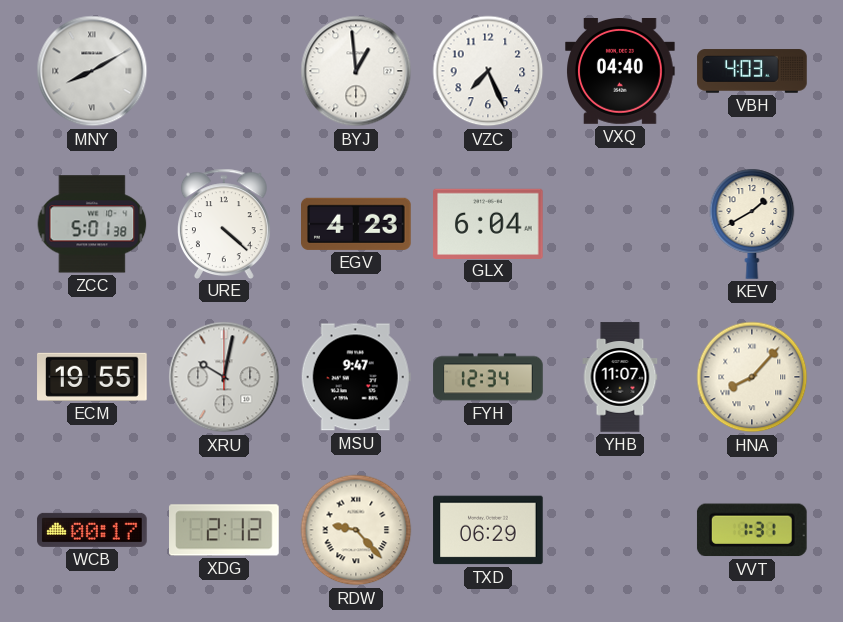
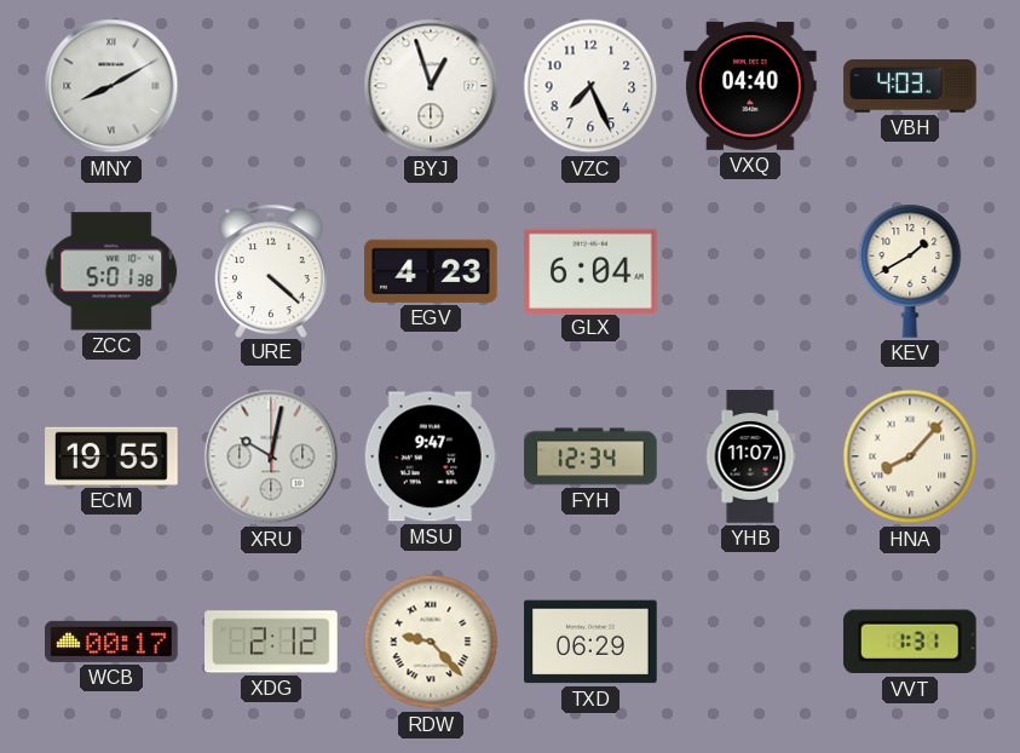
BYJ: 12:59 -> 12:57 (431, 86)
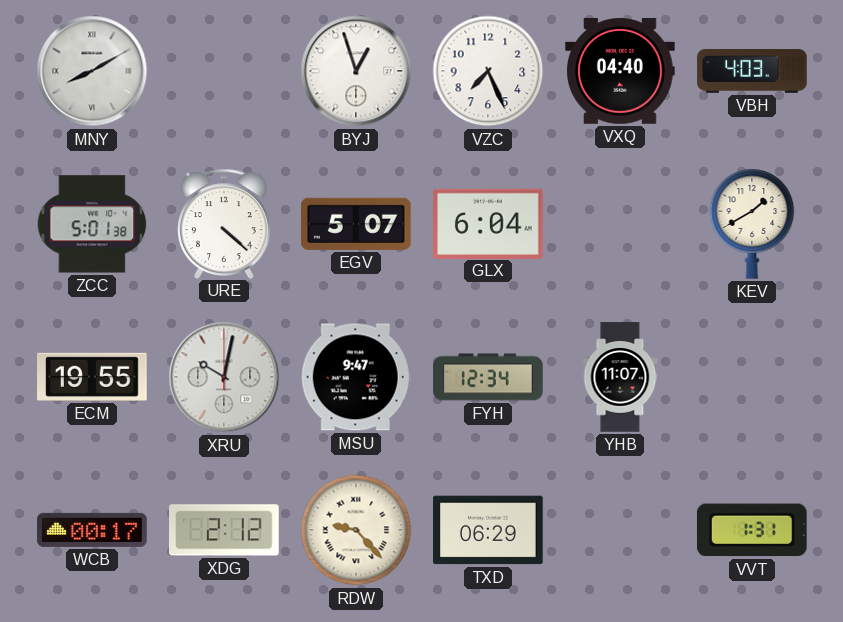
EGV: 4:23 -> 5:07 (357, 224)
HNA: 8:07 -> none (910, 456)
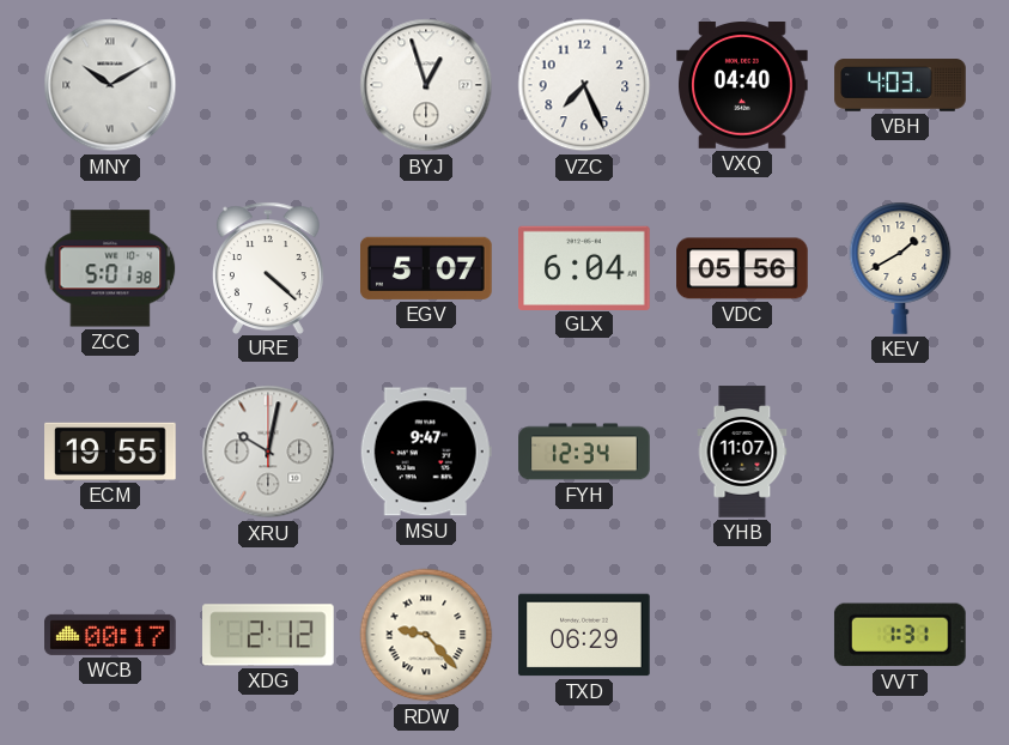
MNY: 8:10 -> 10:10 (110, 85)
VDC: none -> 05:56 (742, 268)
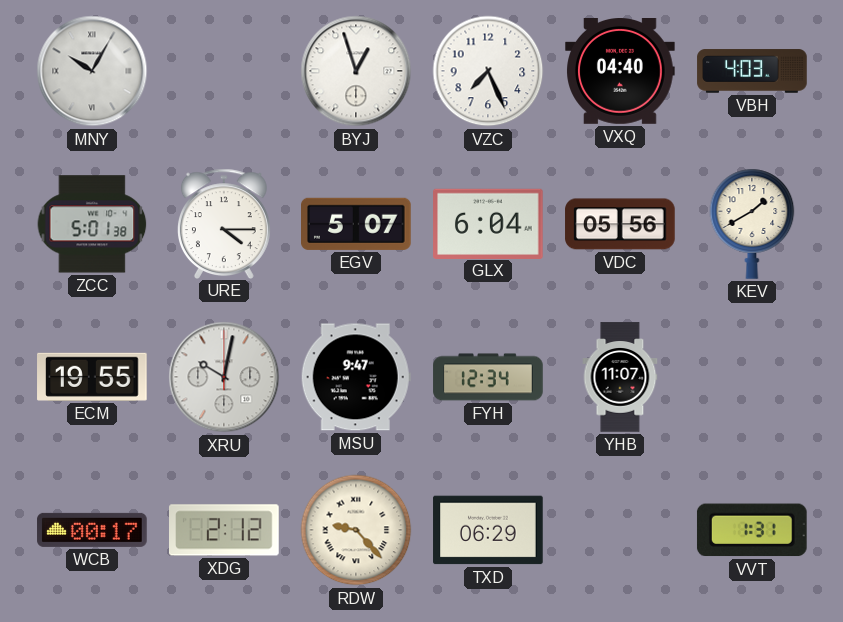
MNY: 10:10 -> 10:05 (92, 71)
URE: 4:22 -> 4:15 (224, 223)
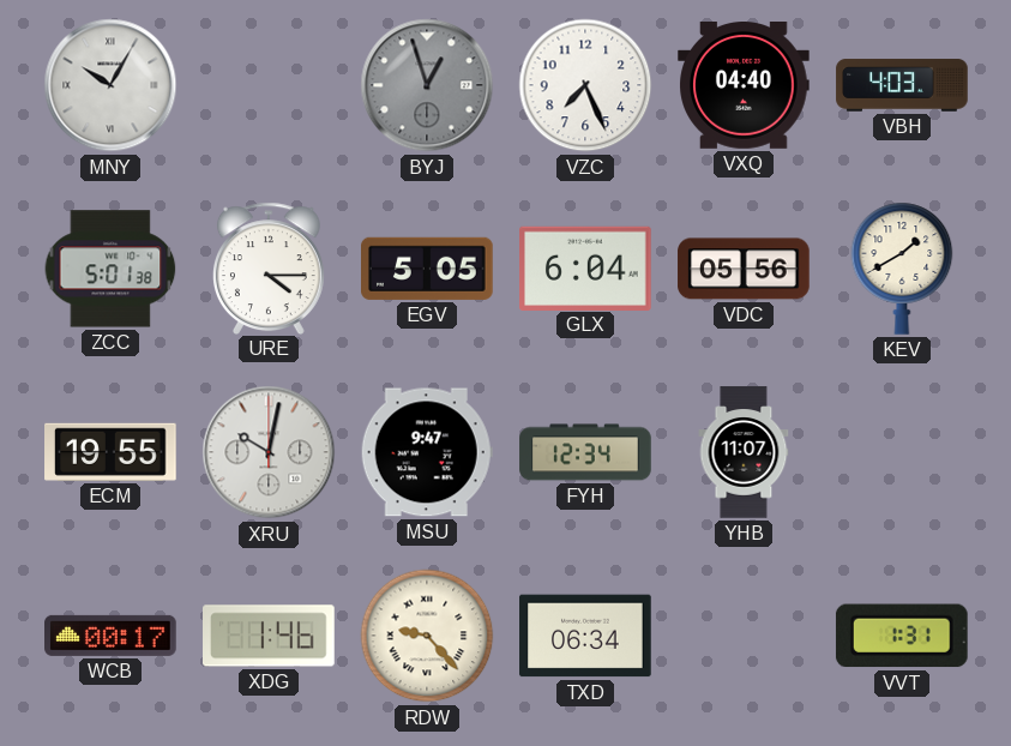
BYJ dial: white -> grey (427, 85)
EGV: 5:07 -> 5:05 (428, 269)
XDG: 2:12 -> 1:46 (270, 636)
TXD: 06:29 -> 06:34 (585, 636)
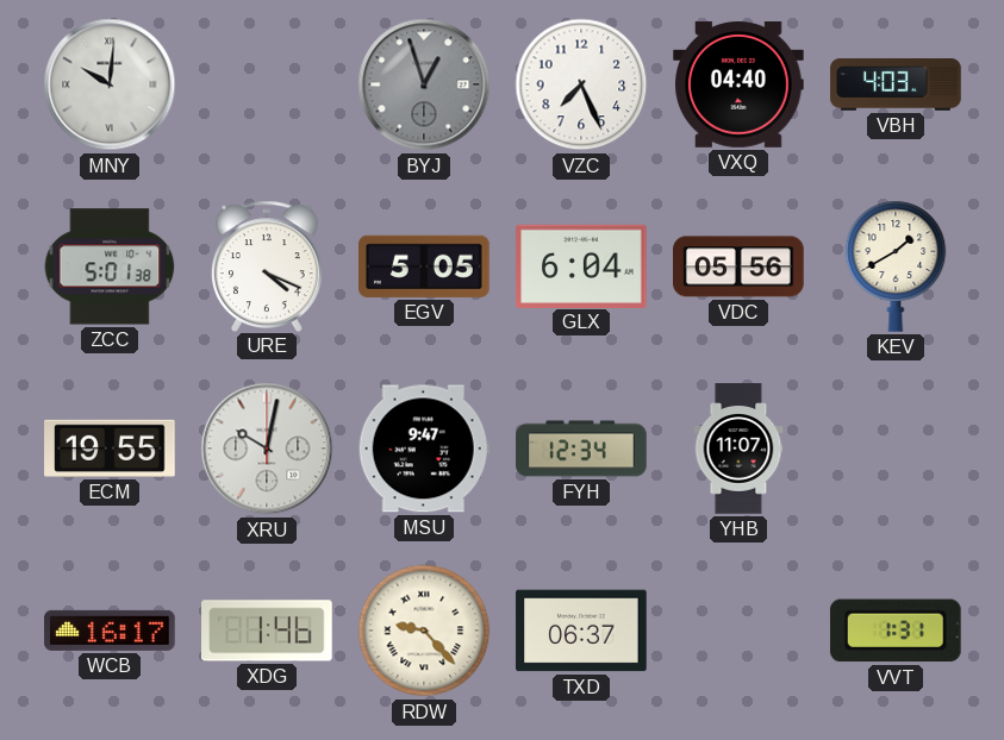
MNY: 10:05 -> 10:01 (110, 84)
URE: 4:15 -> 4:19 (267, 265)
WCB: 00:17 -> 16:17 (110, 631)
TXD: 06:34 -> 06:37 (581, 631)
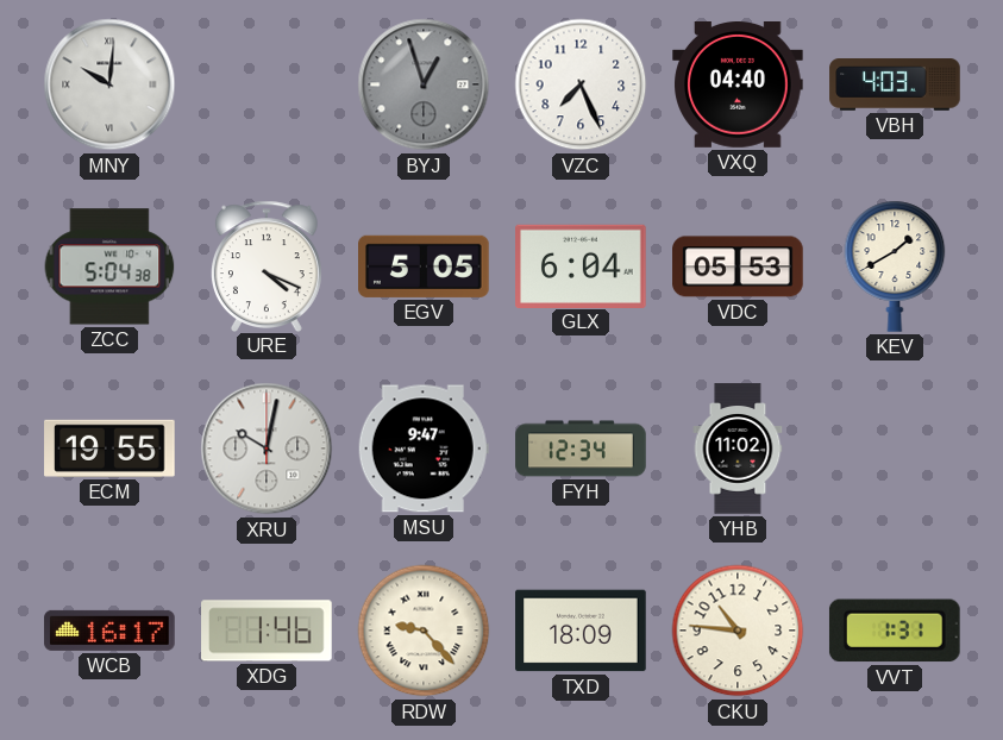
ZCC: 5:01 -> 5:04 (109, 266)
VDC: 05:56 -> 05:53 (738, 266)
YHB: 11:07 -> 11:02 (738, 449)
TXD: 06:37 -> 18:09 (581, 631)
CKU: none -> 10:46 (738, 631)
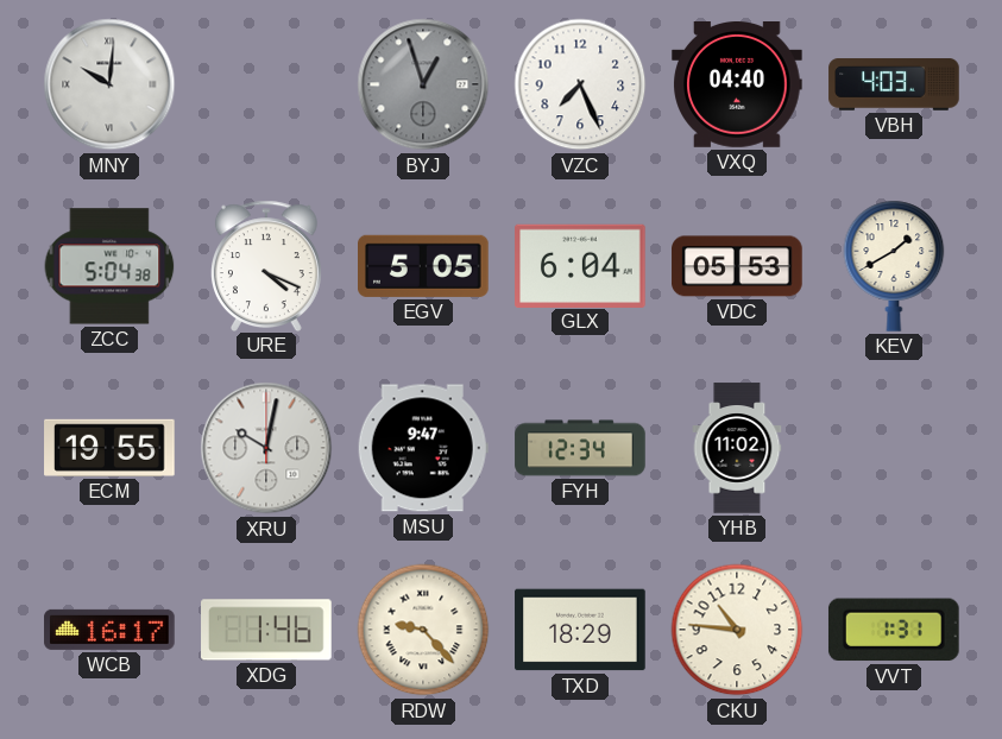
TXD: 18:09 -> 18:29 (580, 630)
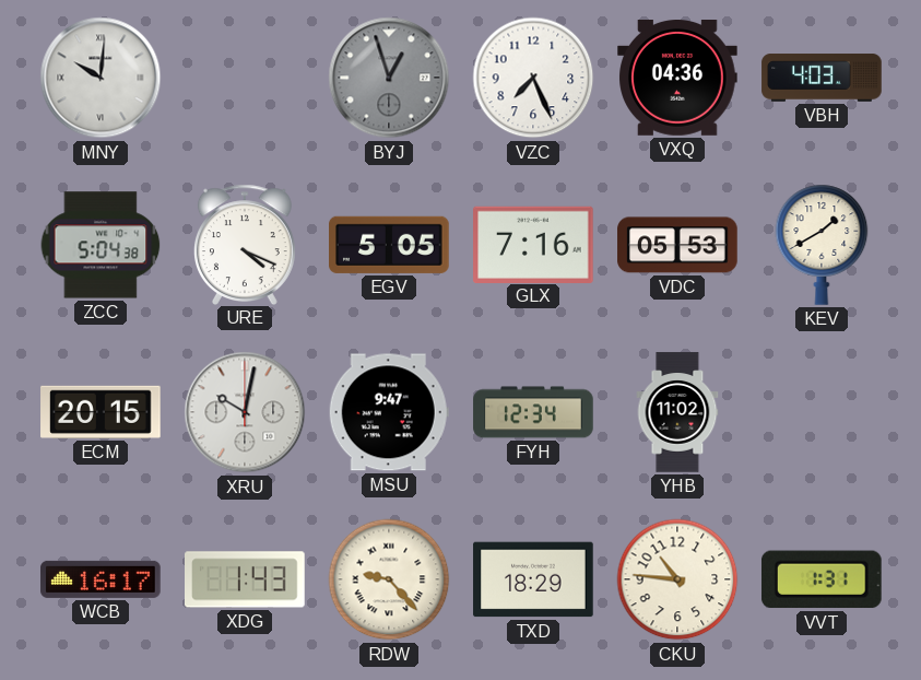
VXQ: 04:40 -> 04:36 (677, 79)
GLX: 6:04 -> 7:16 (533, 244)
ECM: 19:55 -> 20:15 (101, 412)
XDG: 1:46 -> 1:43 (246, 579)
